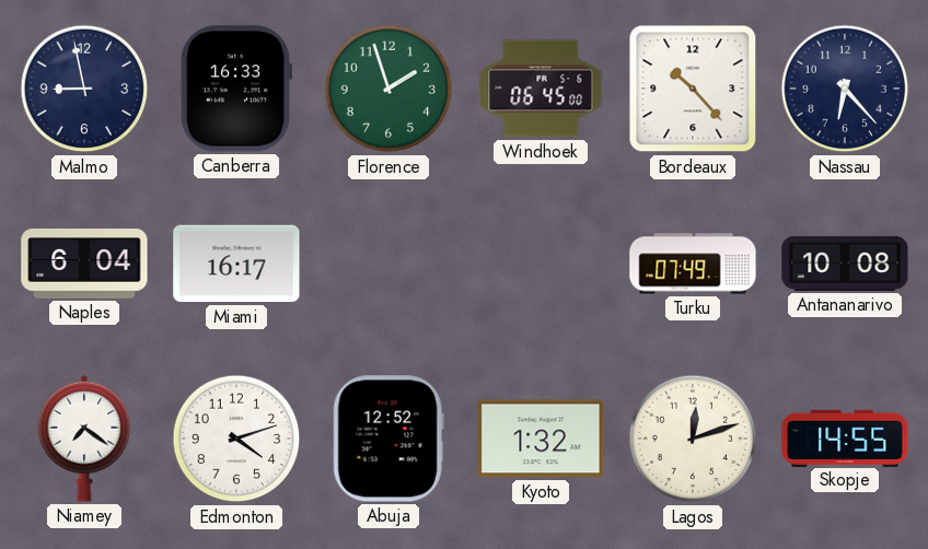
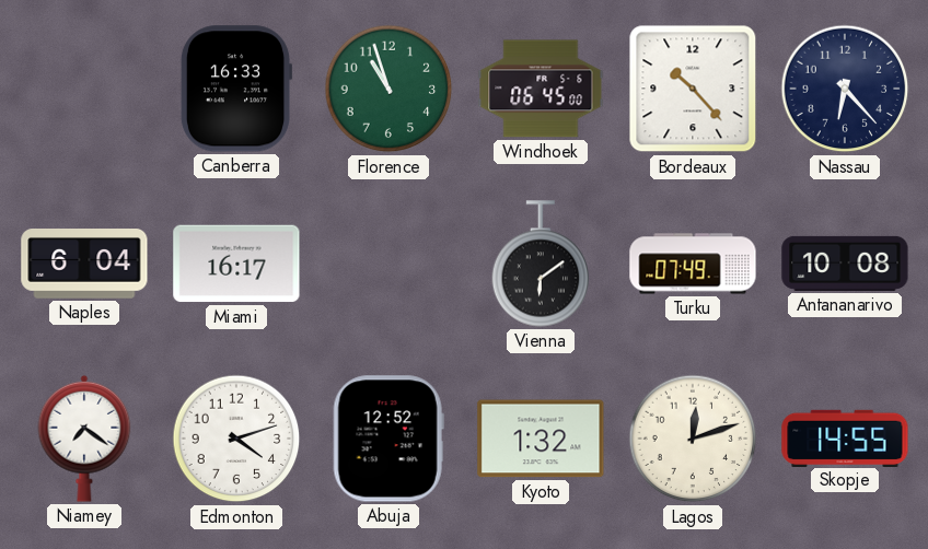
Malmo: 8:58 -> none (84, 89)
Florence: 1:57 -> 10:57 (388, 89)
Vienna: none -> 6:09 (541, 264)
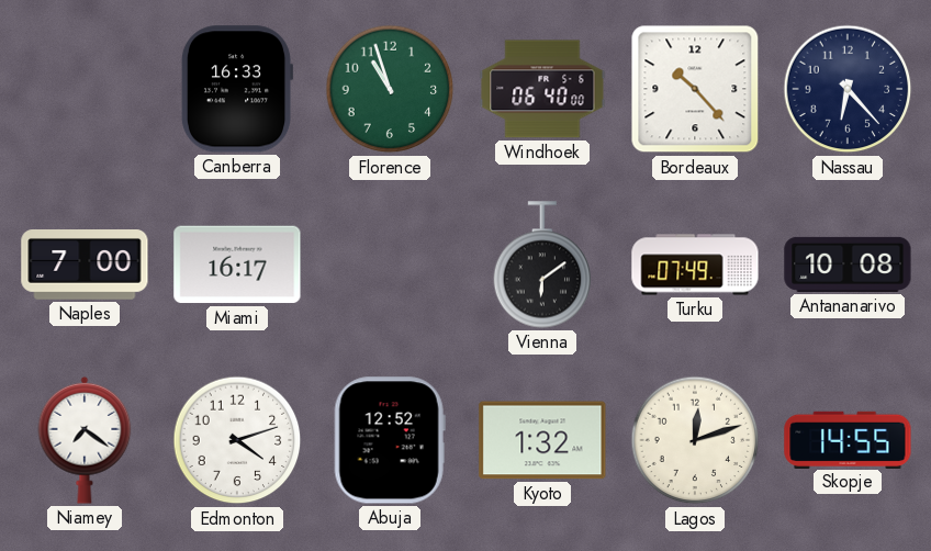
Windhoek: 06:45 -> 06:40 (542, 89)
Naples: 6:04 -> 7:00 (85, 266)
